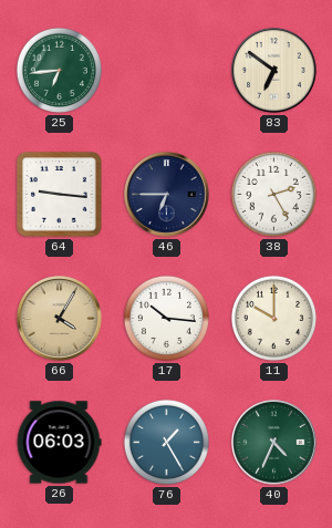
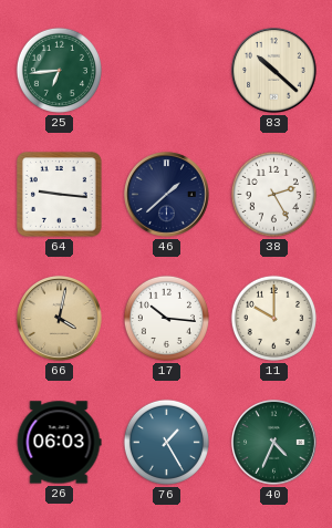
83: 6:51 -> 10:22 (274, 71)
46: 6:45 -> 1:38 (167, 195)
66: 4:05 -> 4:02 (60, 319)
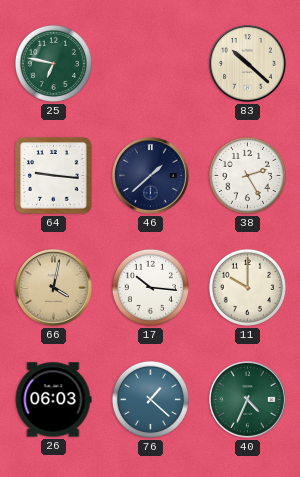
25: 6:44 -> 6:47 (53, 63)
76: 1:25 -> 1:22 (150, 399)
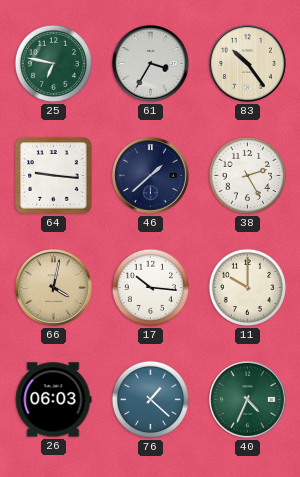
61: none -> 3:35 (151, 64)
83: 10:22 -> 10:24 (248, 64)
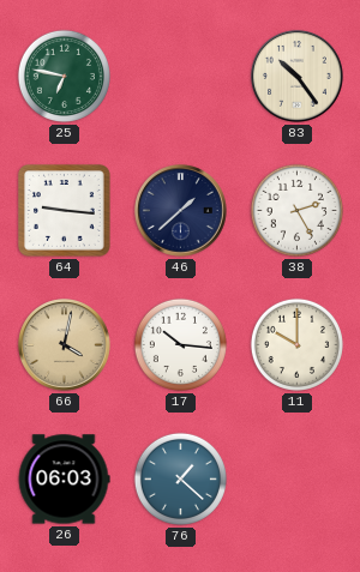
61: 3:35 -> none (151, 64)
40: 4:34 -> none (248, 400)
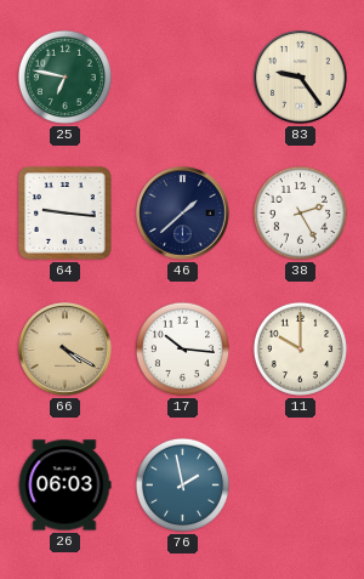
83: 10:24 -> 9:24 (301, 78)
66: 4:02 -> 4:20 (66, 350)
76: 1:22 -> 1:58 (182, 484)
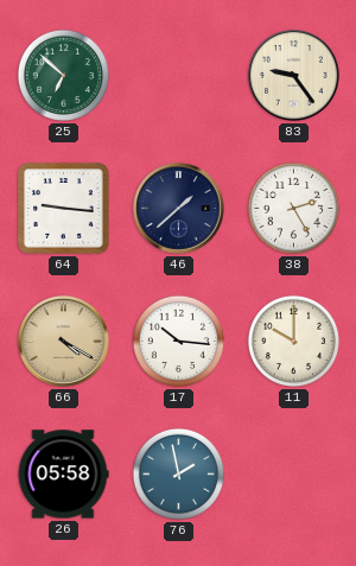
25: 6:47 -> 6:52 (63, 75)
26: 06:03 -> 05:58 (63, 475)
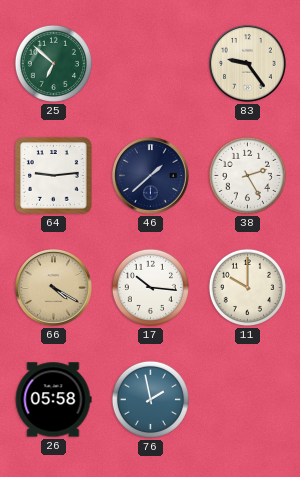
64: 9:16 -> 9:14 (54, 176)
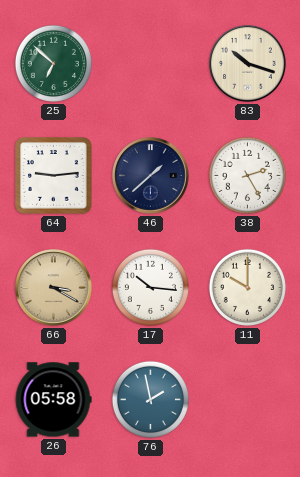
83: 9:24 -> 10:18 (248, 64)
66: 4:20 -> 3:20 (54, 288)
